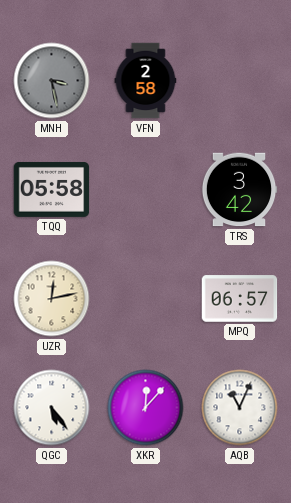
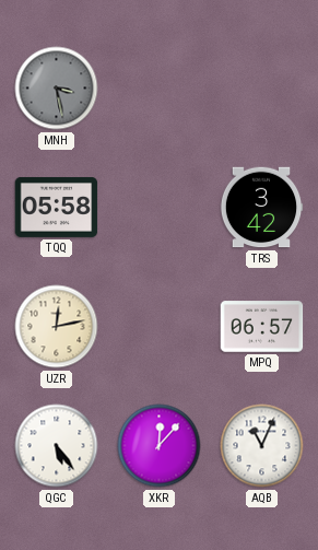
VFN: 2:58 -> none (146, 81)
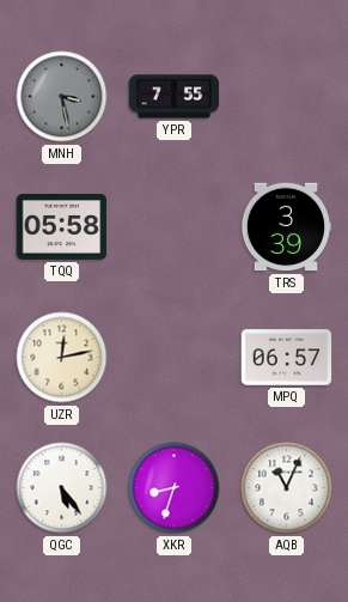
YPR: none -> 7:55 (175, 97)
TRS: 3:42 -> 3:39 (286, 227)
XKR: 12:07 -> 8:33 (175, 488)
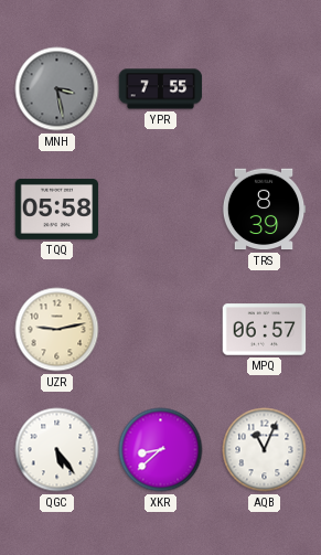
TRS: 3:39 -> 8:39 (264, 210)
UZR: 12:13 -> 9:13 (57, 330)
XKR: 8:33 -> 8:38 (161, 450)
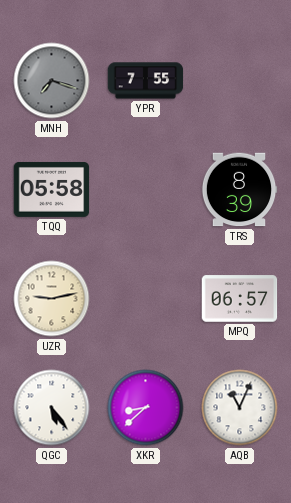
MNH: 3:28 -> 7:18 (52, 81)
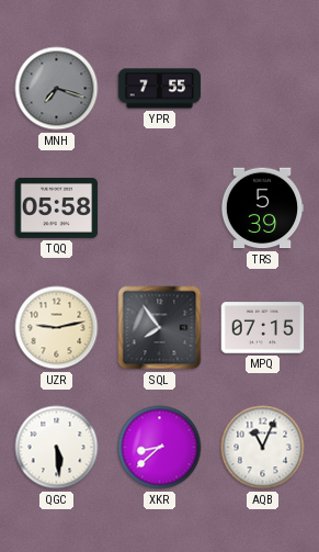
TRS: 8:39 -> 5:39 (262, 209)
SQL: none -> 7:54 (160, 328)
MPQ: 06:57 -> 07:15 (263, 328)
QGC: 5:24 -> 5:29 (57, 448)
